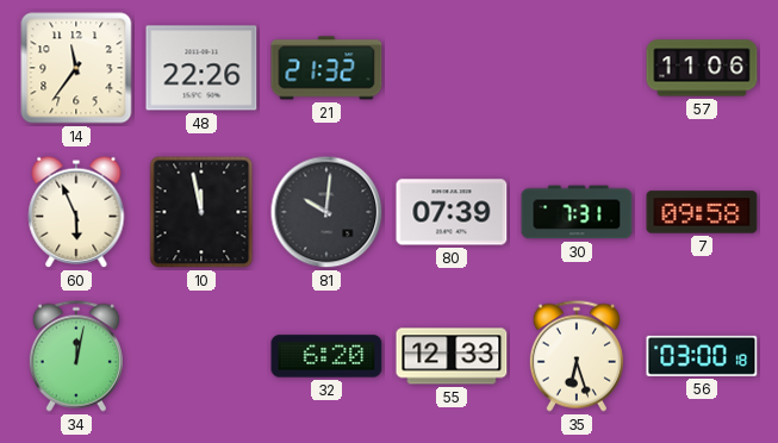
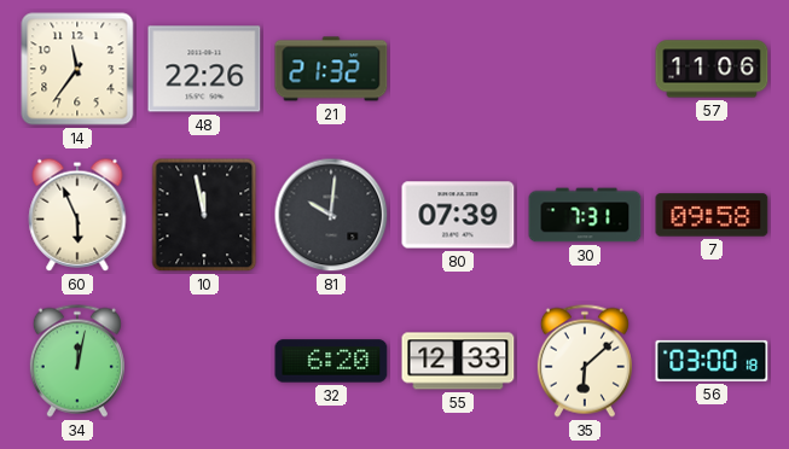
35: 6:27 -> 6:08 (585, 361)
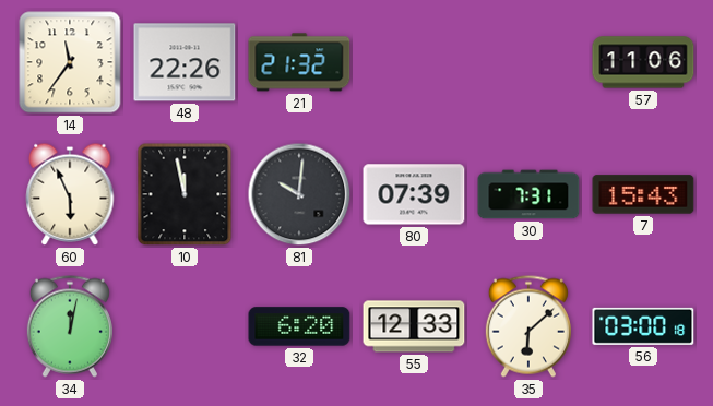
7: 09:58 -> 15:43 (643, 194)
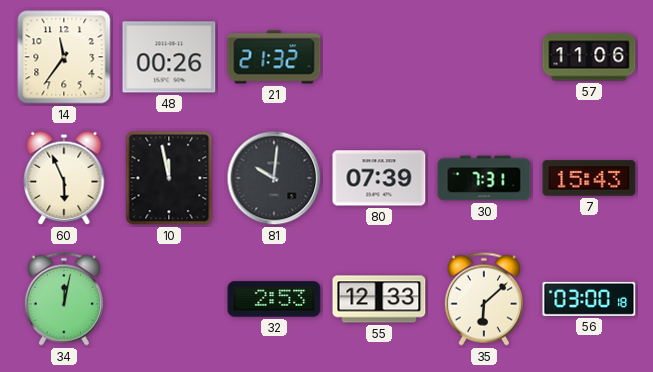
48: 22:26 -> 00:26 (169, 57)
32: 6:20 -> 2:53 (274, 299)
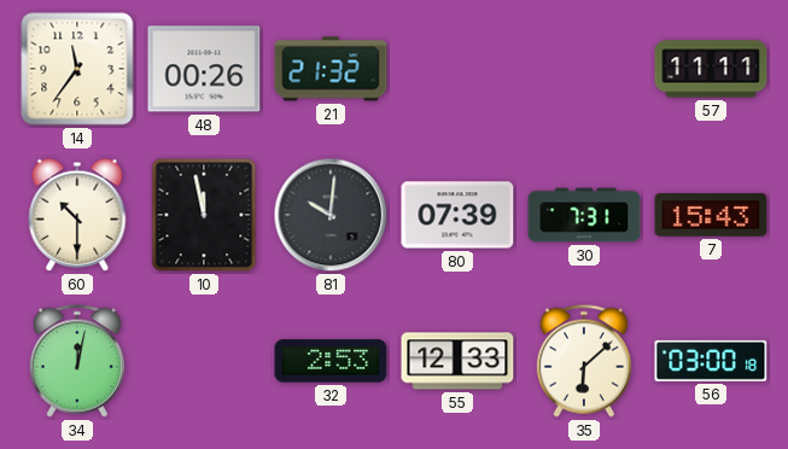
57: 11:06 -> 11:11 (711, 69)
60: 5:56 -> 10:30 (77, 215)
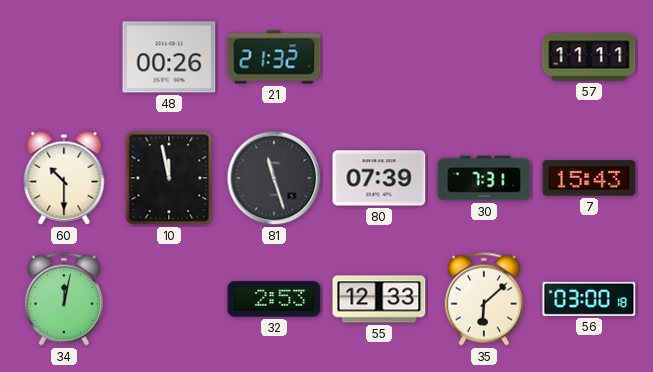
14: 11:36 -> none (77, 69)
81: 10:01 -> 11:27 (274, 178)
